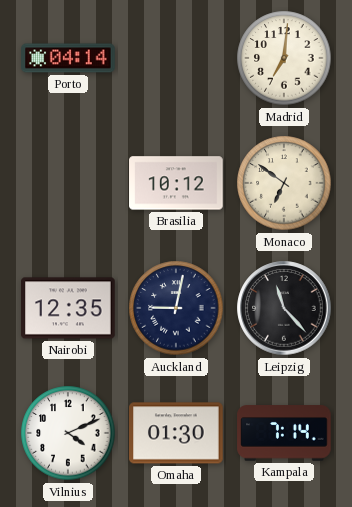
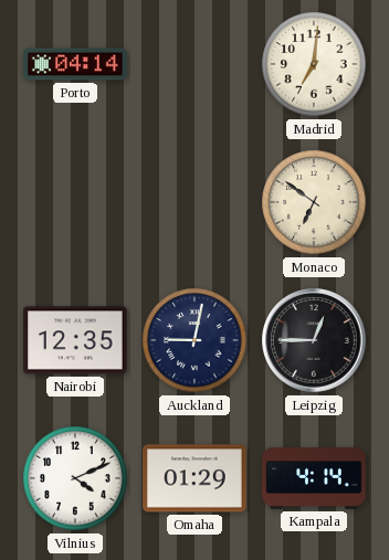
Brasilia: 10:12 -> none (176, 183)
Leipzig: 11:23 -> 12:45 (314, 340)
Omaha: 01:30 -> 01:29 (195, 478)
Kampala: 7:14 -> 4:14 (314, 478)
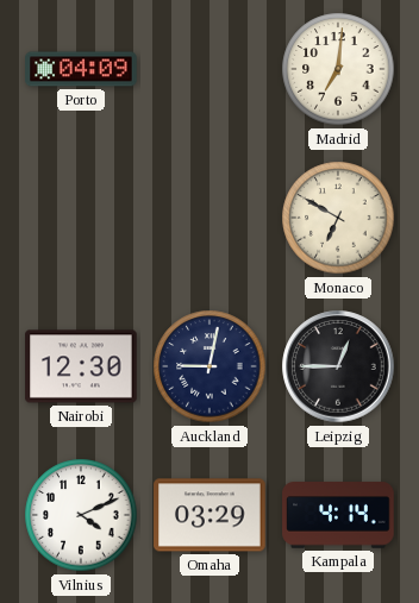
Porto: 04:14 -> 04:09 (81, 69)
Monaco: 6:51 -> 6:50 (338, 218)
Nairobi: 12:35 -> 12:30 (81, 366)
Omaha: 01:29 -> 03:29 (209, 515)
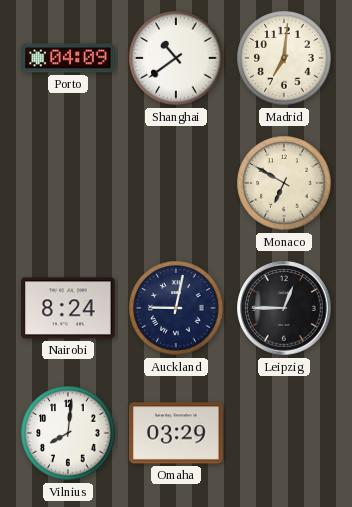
Shanghai: none -> 10:39 (176, 58)
Nairobi: 12:30 -> 8:24 (68, 308)
Vilnius: 4:11 -> 8:01 (68, 433)
Kampala: 4:14 -> none (338, 515)
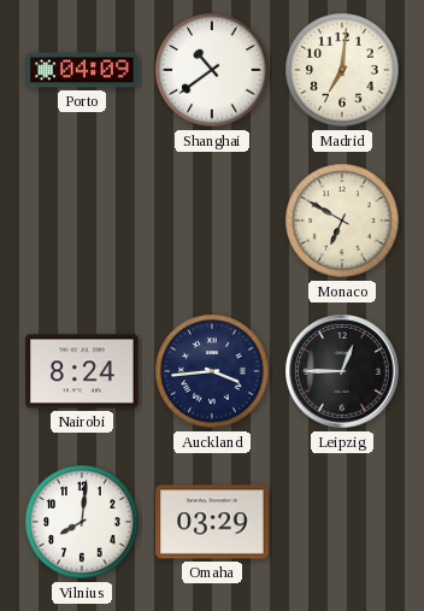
Auckland: 9:02 -> 3:44 (212, 371)
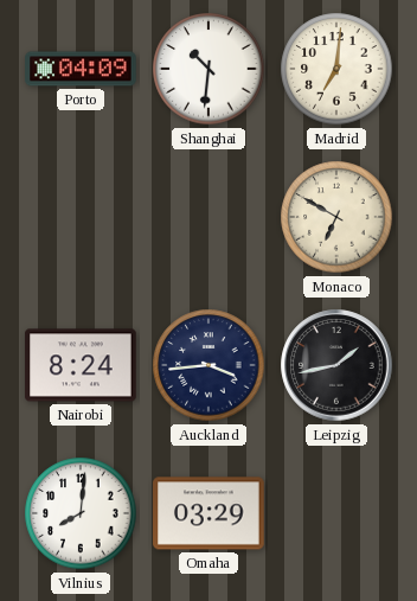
Shanghai: 10:39 -> 10:31 (208, 69)
Leipzig: 12:45 -> 1:43 (336, 365)
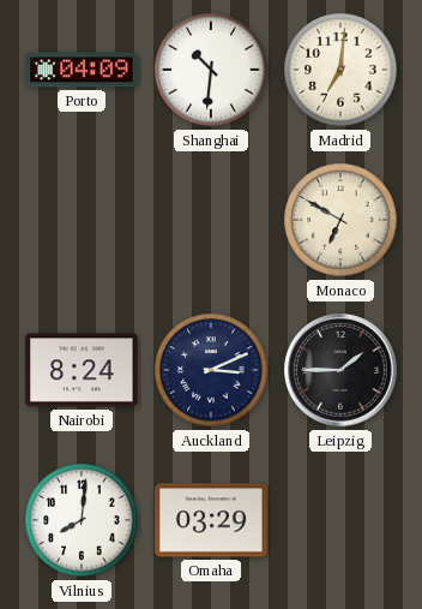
Auckland: 3:44 -> 3:11 (211, 370)
Leipzig: 1:43 -> 1:45 (340, 370)
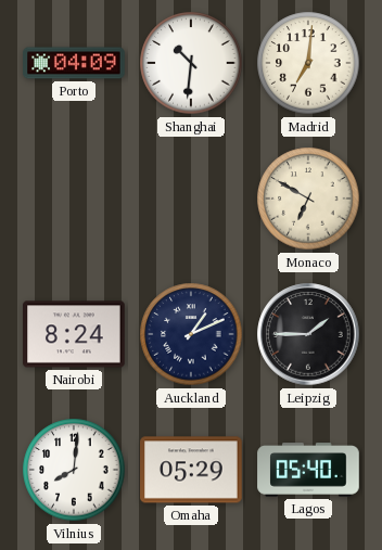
Auckland: 3:11 -> 1:11 (191, 334)
Omaha: 03:29 -> 05:29 (191, 470)
Lagos: none -> 05:40 (308, 470)
